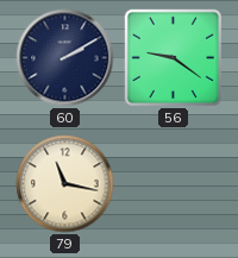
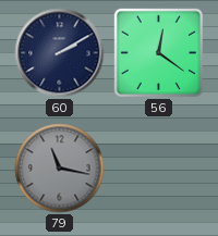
56: 9:21 -> 12:21 (158, 52)
79 dial: cream -> grey (60, 169)
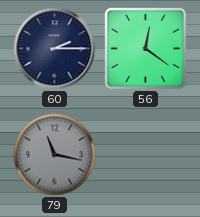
60: 2:10 -> 2:15 (55, 49)
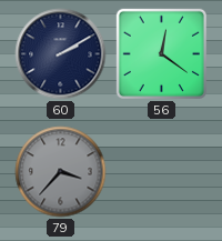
60: 2:15 -> 2:10 (61, 54)
79: 11:17 -> 3:37 (61, 172)
